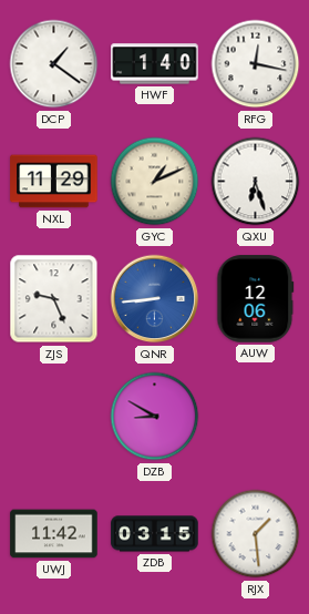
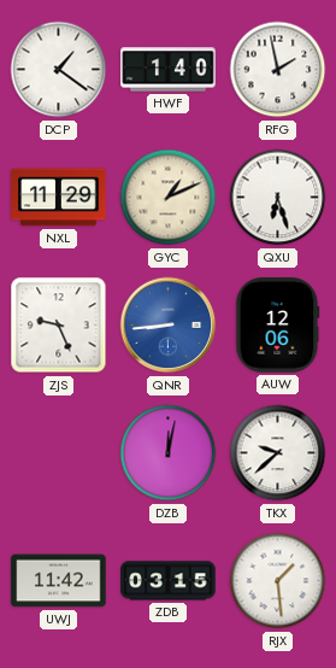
RFG: 12:17 -> 1:58 (278, 70)
DZB: 8:50 -> 12:02 (169, 453)
TKX: none -> 9:38 (278, 453)
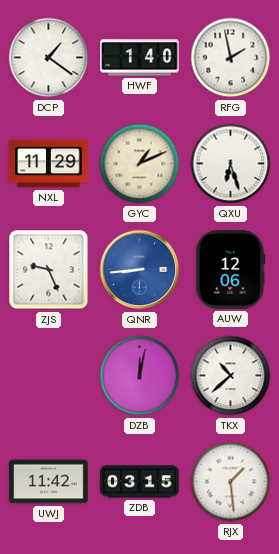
TKX: 9:38 -> 10:38 (231, 376)
